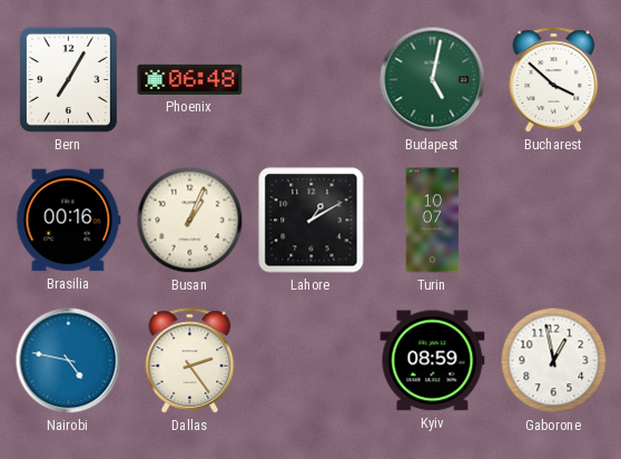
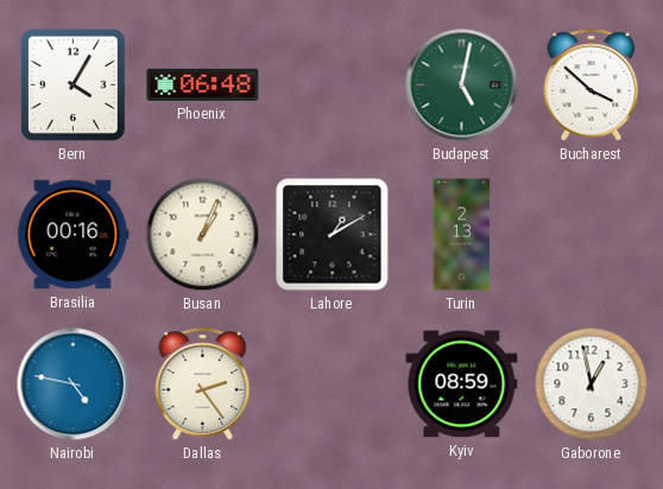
Bern: 7:05 -> 4:05 (72, 84)
Turin: 10:07 -> 2:13 (462, 235)
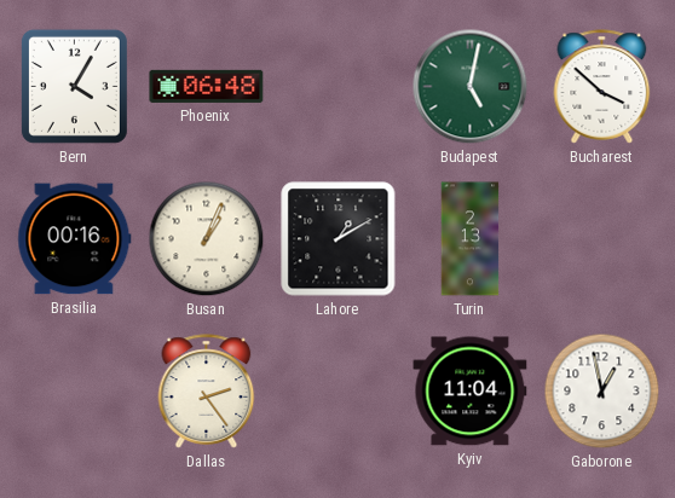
Nairobi: 4:47 -> none (74, 385)
Kyiv: 08:59 -> 11:04 (471, 392)
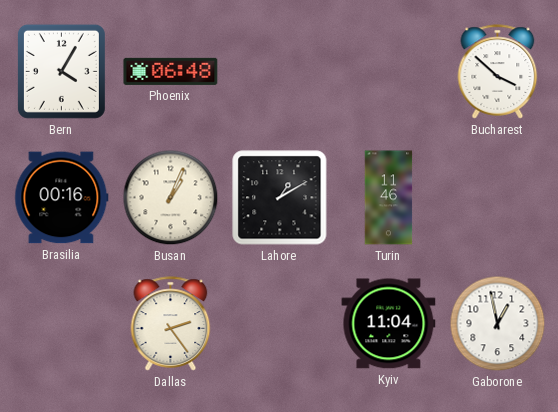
Budapest: 5:02 -> none (471, 87)
Turin: 2:13 -> 11:46 (389, 198)
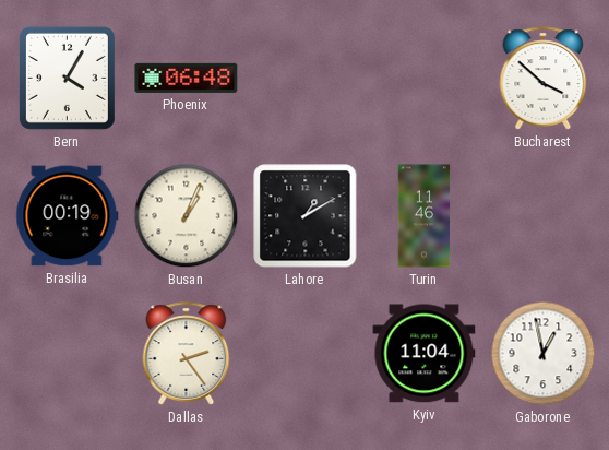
Brasilia: 00:16 -> 00:19 (68, 216)
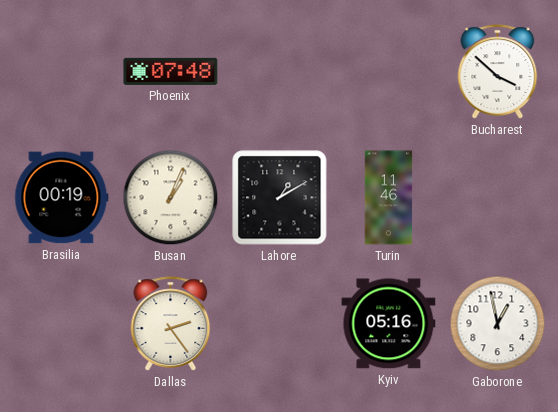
Bern: 4:05 -> none (67, 78)
Phoenix: 06:48 -> 07:48 (171, 71)
Kyiv: 11:04 -> 05:16 (389, 324)
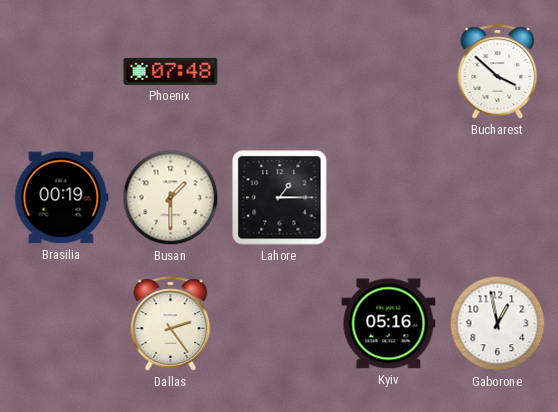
Busan: 1:04 -> 1:30 (171, 198)
Lahore: 1:10 -> 1:15 (280, 198)
Turin: 11:46 -> none (389, 198)
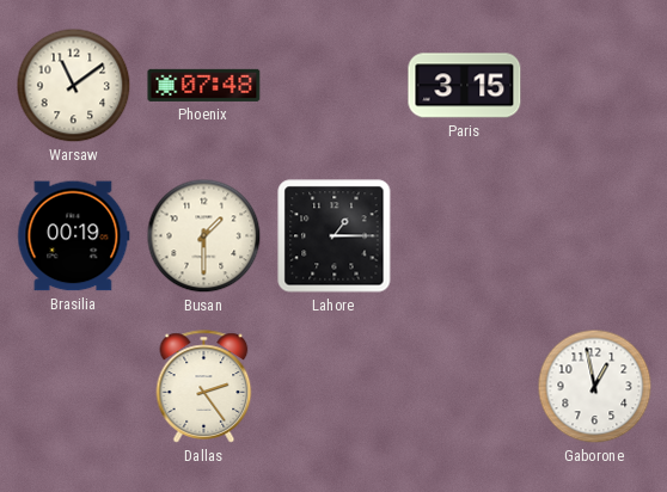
Warsaw: none -> 11:09 (74, 86)
Paris: none -> 3:15 (465, 86)
Bucharest: 3:52 -> none (498, 72)
Kyiv: 05:16 -> none (389, 324)
